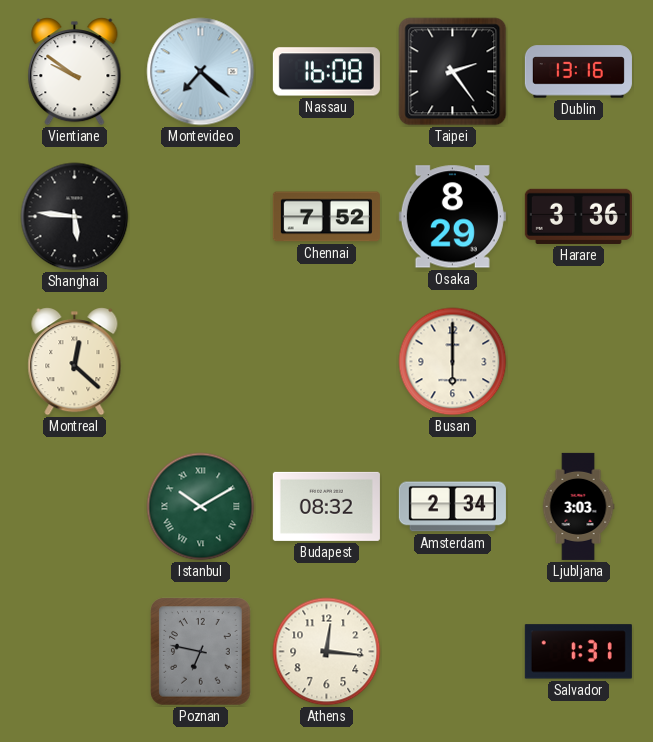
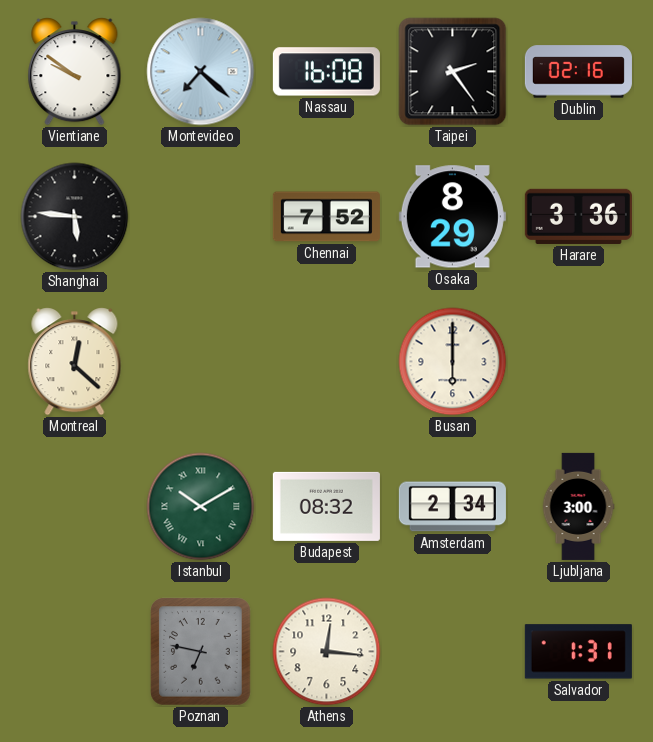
Dublin: 13:16 -> 02:16 (578, 72)
Ljubljana: 3:03 -> 3:00 (578, 506)
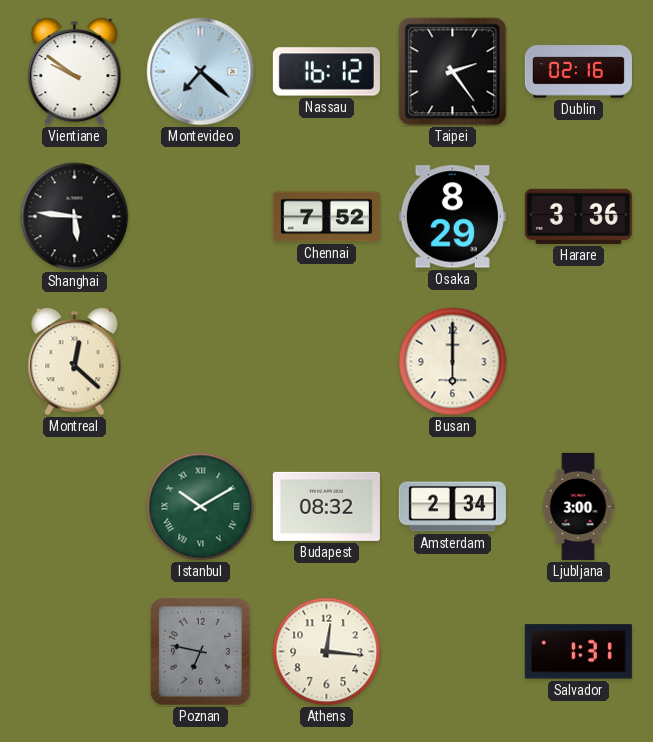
Nassau: 16:08 -> 16:12 (326, 72)
